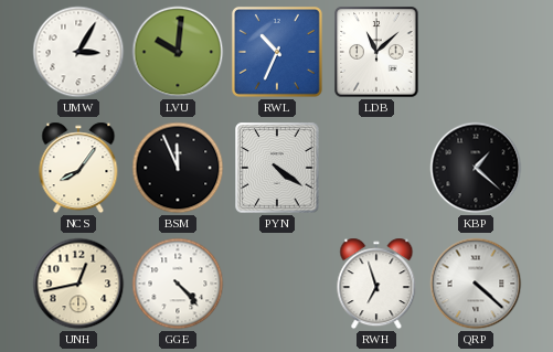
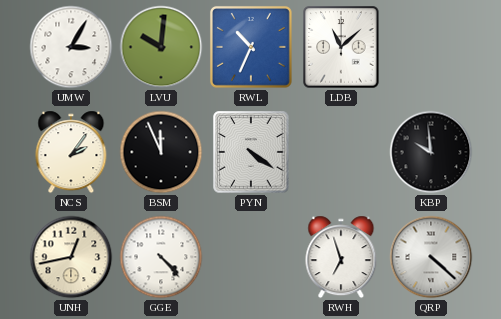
NCS: 8:06 -> 2:06 (71, 152)
KBP: 1:22 -> 9:59 (431, 152)
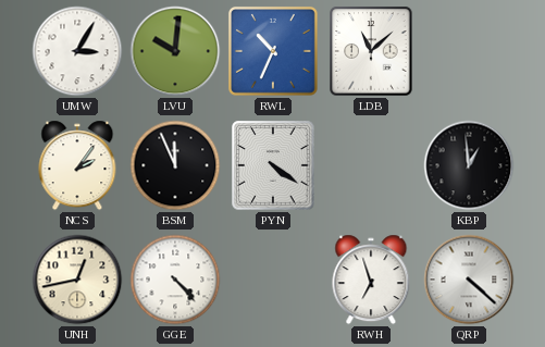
KBP: 9:59 -> 12:59 (469, 165)
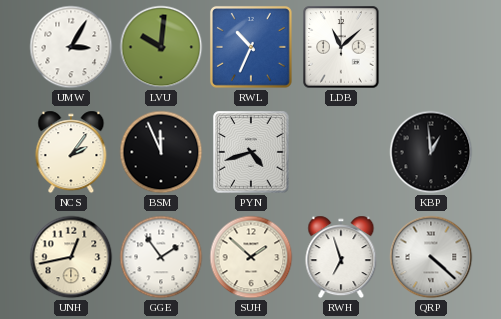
PYN: 4:21 -> 4:42 (251, 152)
GGE: 4:23 -> 1:54 (161, 257)
SUH: none -> 1:52 (251, 257)
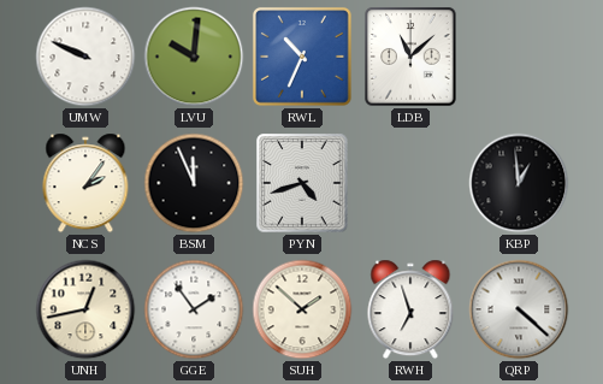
UMW: 3:05 -> 9:49 (85, 57)
